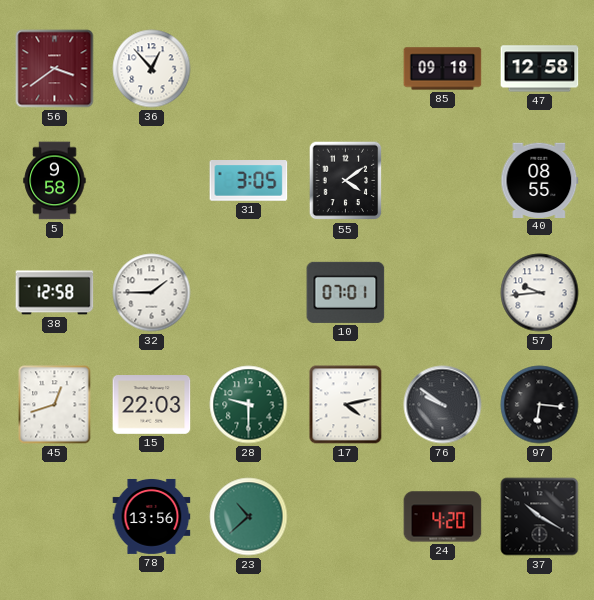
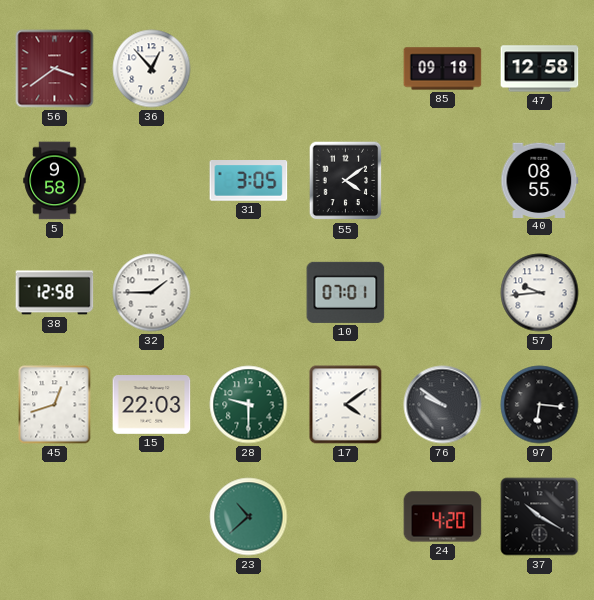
17: 4:13 -> 4:09 (346, 405)
78: 13:56 -> none (152, 516)
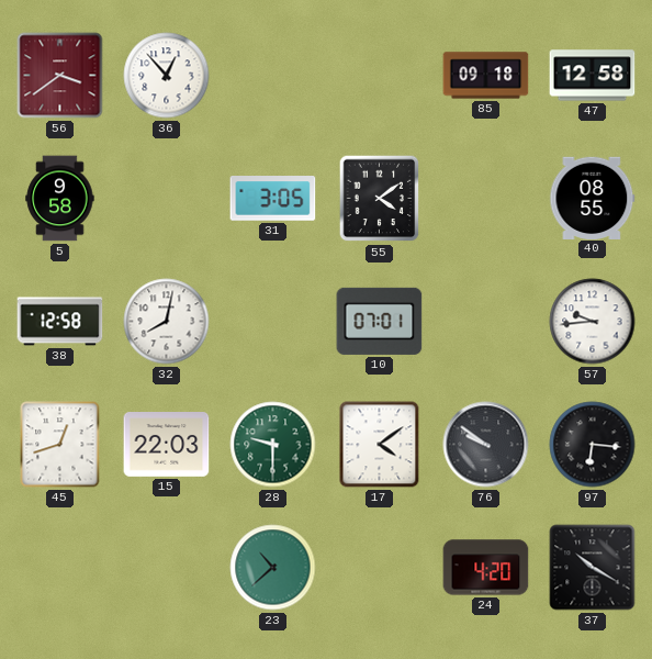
32: 1:45 -> 8:02 (167, 322)
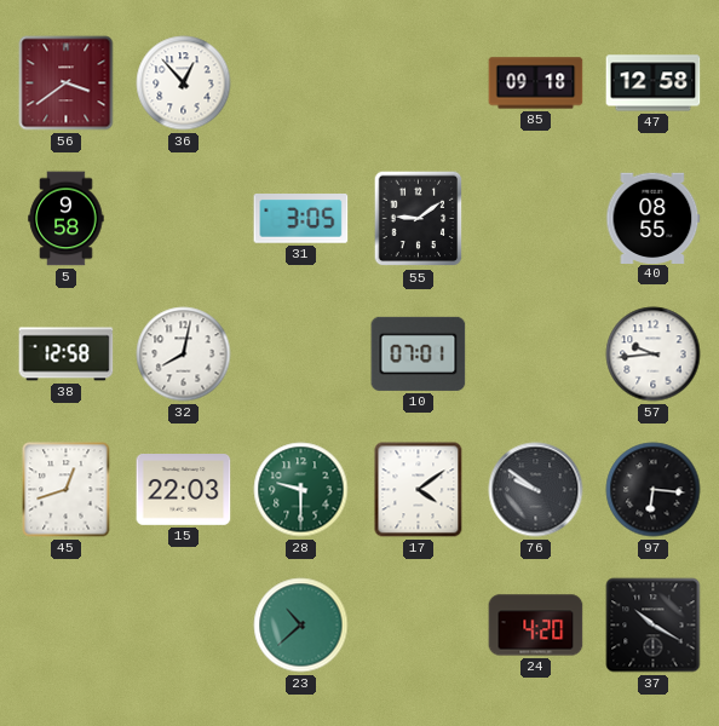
55: 4:09 -> 9:09 (419, 219)
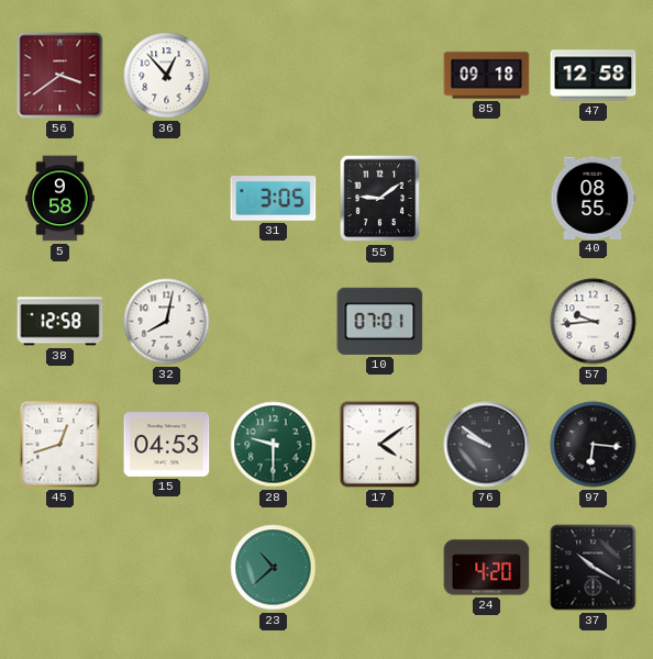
15: 22:03 -> 04:53 (167, 445)
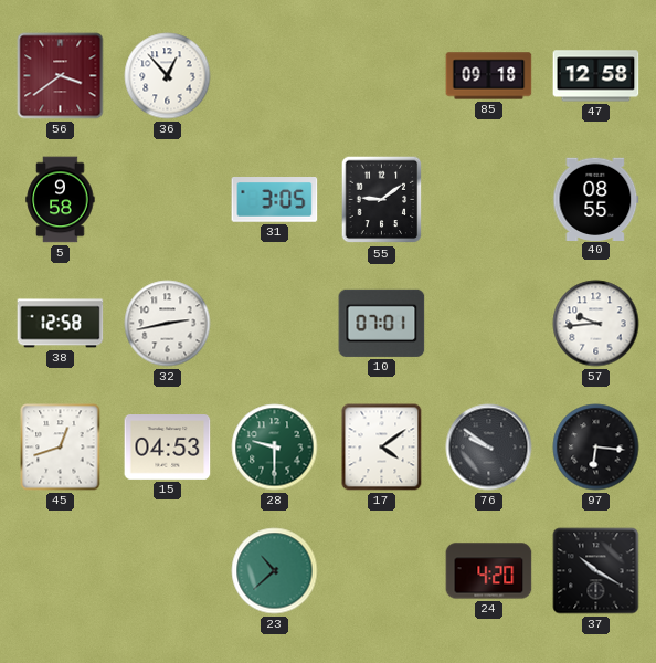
32: 8:02 -> 2:43 (168, 324)
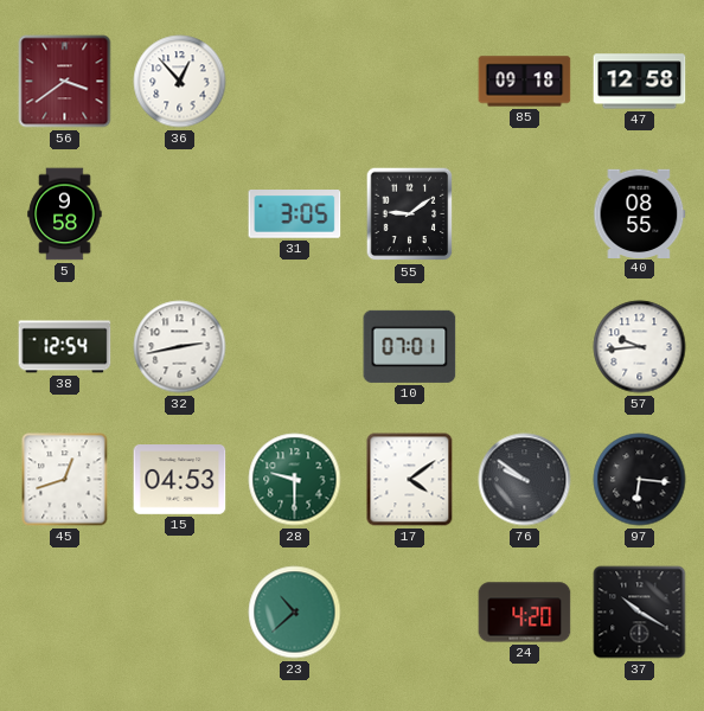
38: 12:58 -> 12:54 (65, 347)
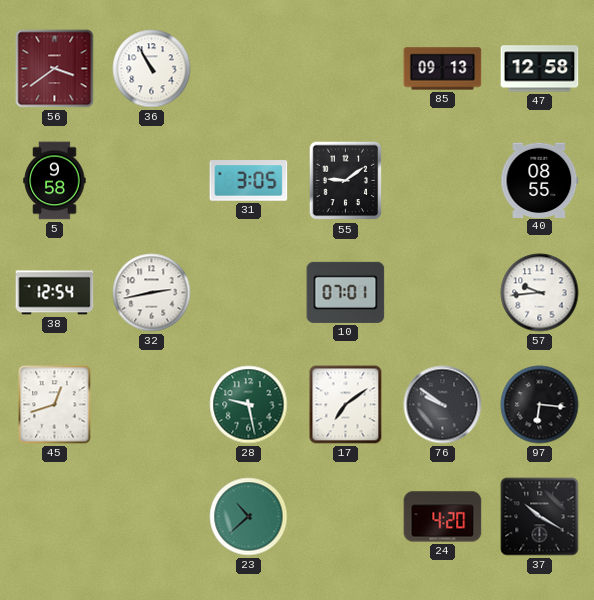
36: 12:53 -> 10:55 (152, 69)
85: 09:18 -> 09:13 (443, 69)
15: 04:53 -> none (180, 480)
28: 9:30 -> 9:28 (249, 405)
17: 4:09 -> 7:09 (346, 405)
